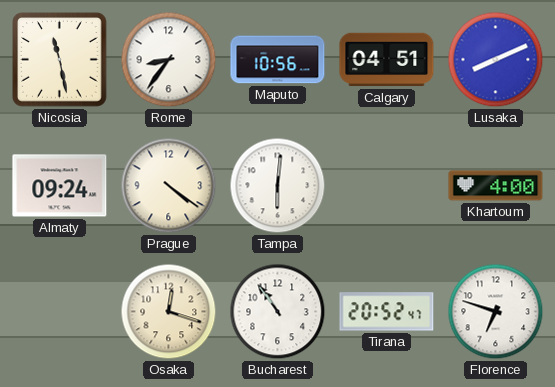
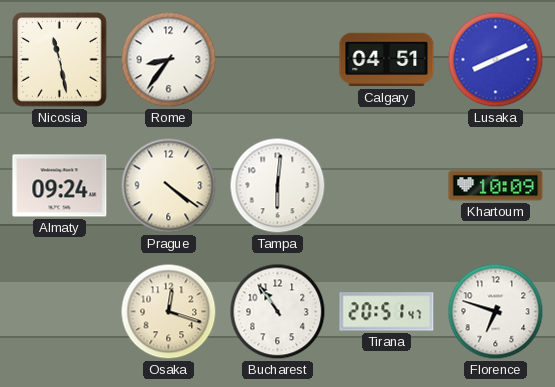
Maputo: 10:56 -> none (278, 60)
Khartoum: 4:00 -> 10:09 (496, 186)
Tirana: 20:52 -> 20:51 (387, 312)
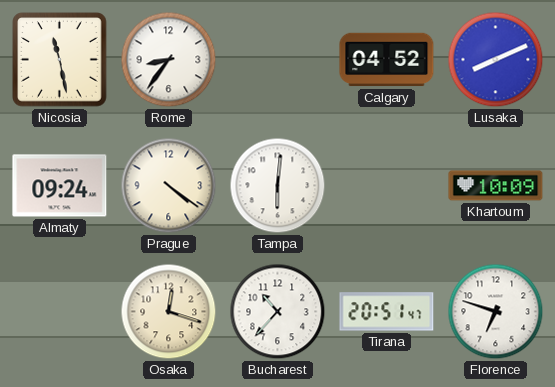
Calgary: 04:51 -> 04:52 (387, 60)
Bucharest: 10:54 -> 10:37 (278, 312)
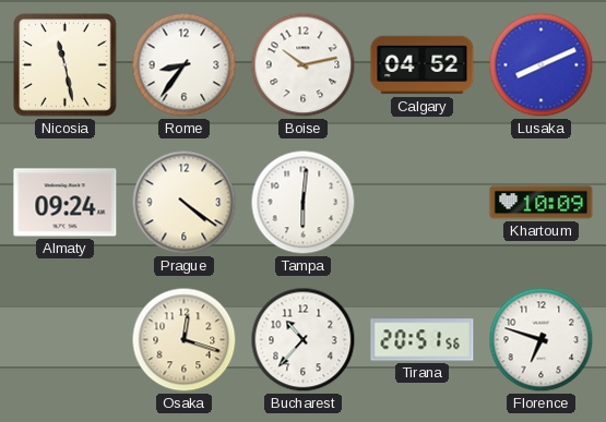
Boise: none -> 10:13 (304, 65)
Tirana: 20:51:47 -> 20:51:56 (423, 340)
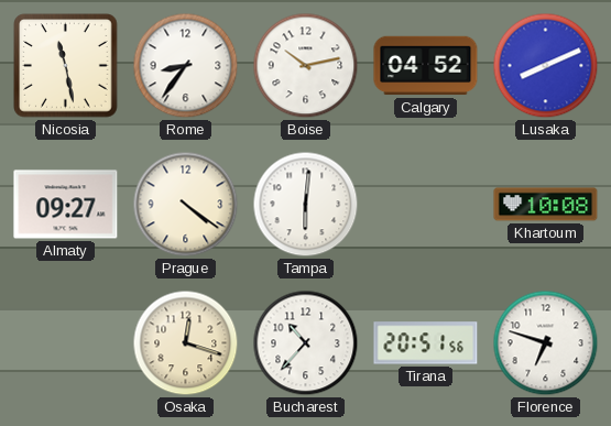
Almaty: 09:24 -> 09:27 (66, 205)
Khartoum: 10:09 -> 10:08 (546, 205)
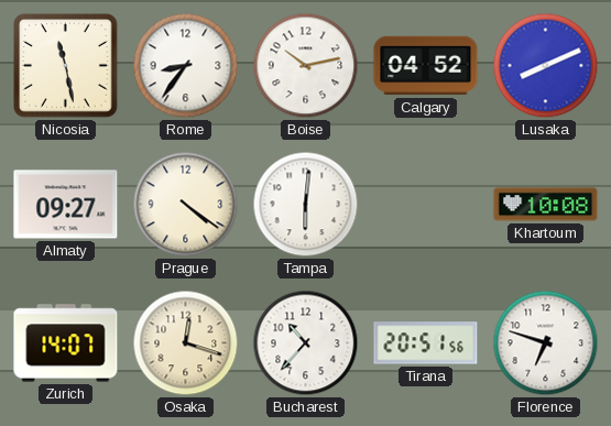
Zurich: none -> 14:07 (66, 343)
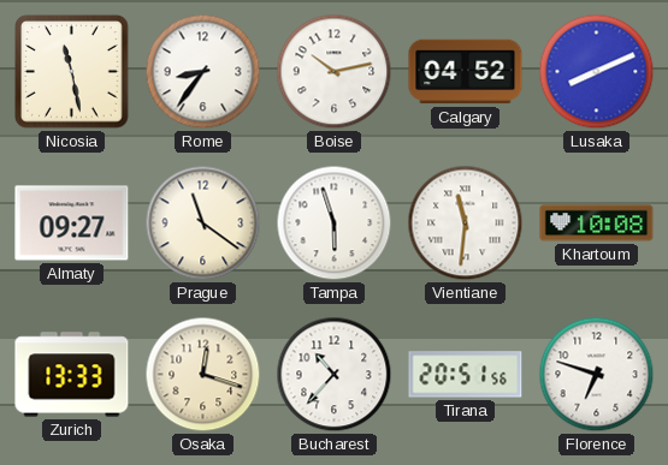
Prague: 4:21 -> 11:21 (203, 223)
Tampa: 6:01 -> 5:57 (335, 223)
Vientiane: none -> 11:31 (466, 223)
Zurich: 14:07 -> 13:33 (72, 375)
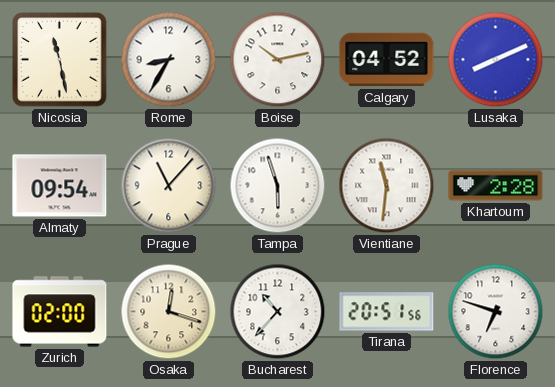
Rome: 8:36 -> 8:35 (169, 60)
Almaty: 09:27 -> 09:54 (60, 186)
Prague: 11:21 -> 11:07 (169, 186)
Khartoum: 10:08 -> 2:28 (496, 186)
Zurich: 13:33 -> 02:00 (60, 312)
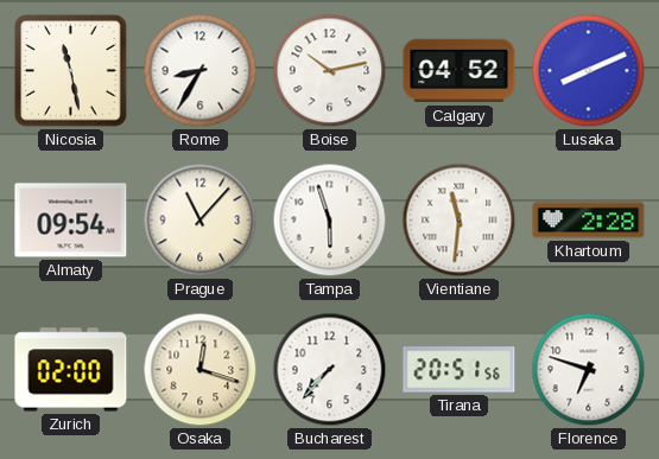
Bucharest: 10:37 -> 7:37 (330, 370)
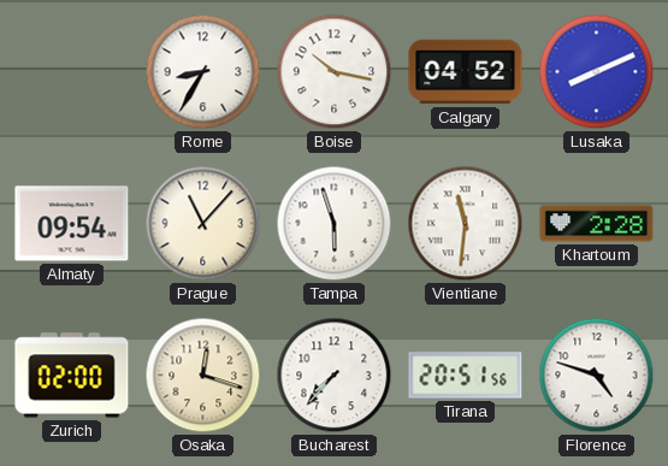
Nicosia: 11:28 -> none (71, 71)
Boise: 10:13 -> 10:17 (335, 72)
Florence: 6:48 -> 4:48 (597, 376)
